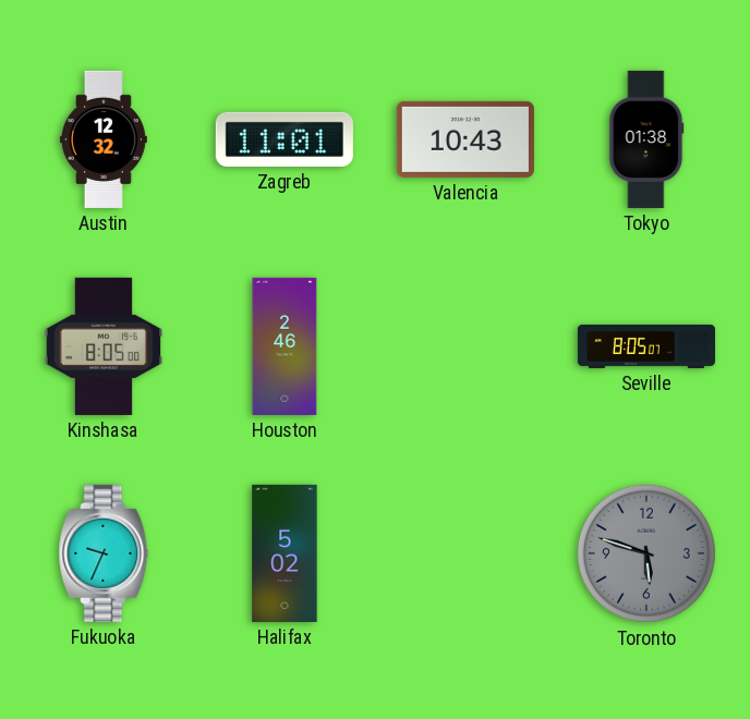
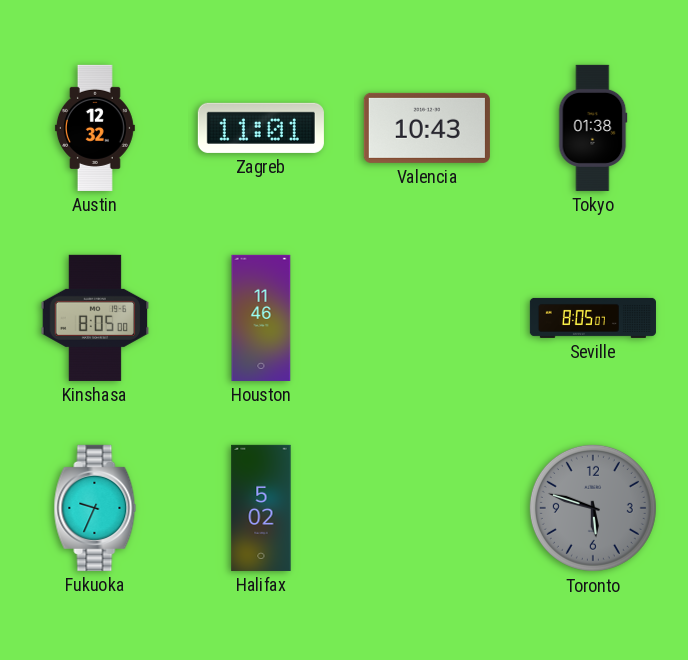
Houston: 2:46 -> 11:46 (261, 318)
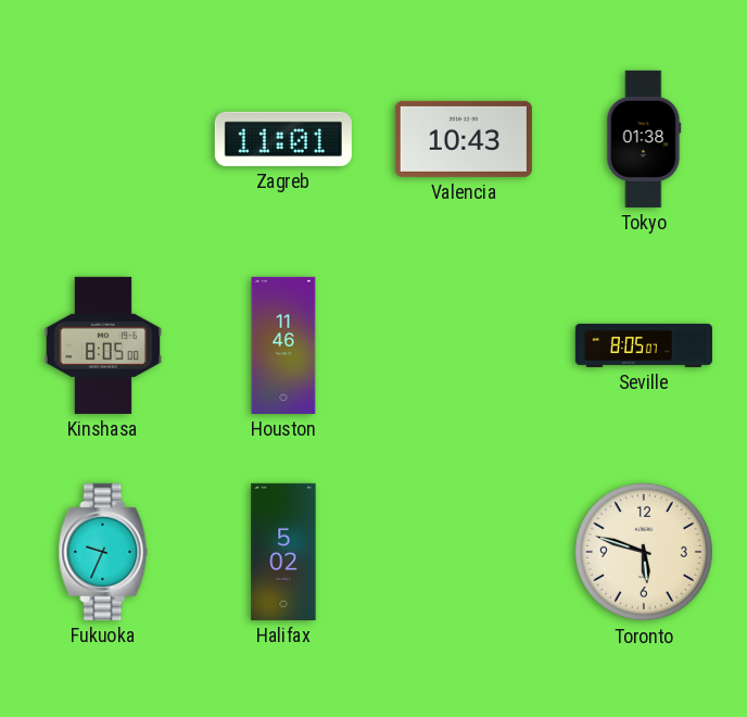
Austin: 12:32 -> none (95, 128)
Toronto dial: grey -> cream (644, 552)
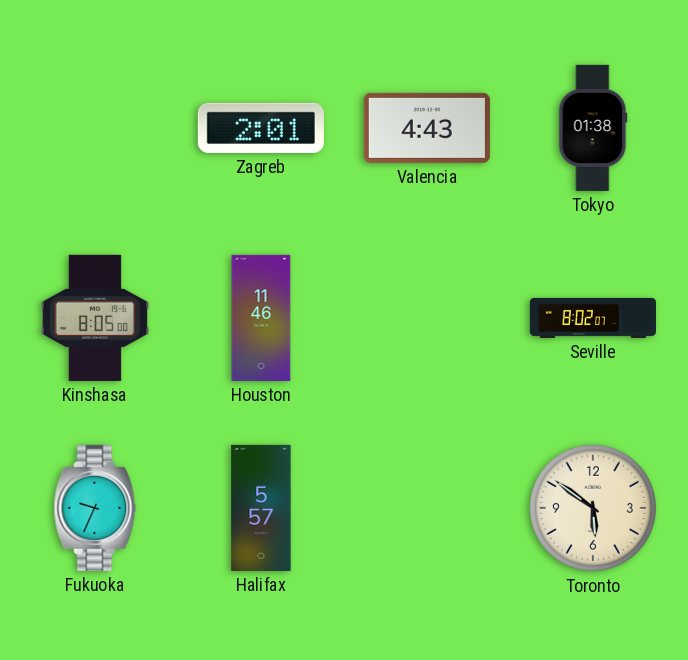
Zagreb: 11:01 -> 2:01 (261, 128)
Valencia: 10:43 -> 4:43 (427, 128)
Seville: 8:05 -> 8:02 (593, 318)
Halifax: 5:02 -> 5:57 (261, 508)
Toronto: 5:48 -> 5:51 (593, 508)
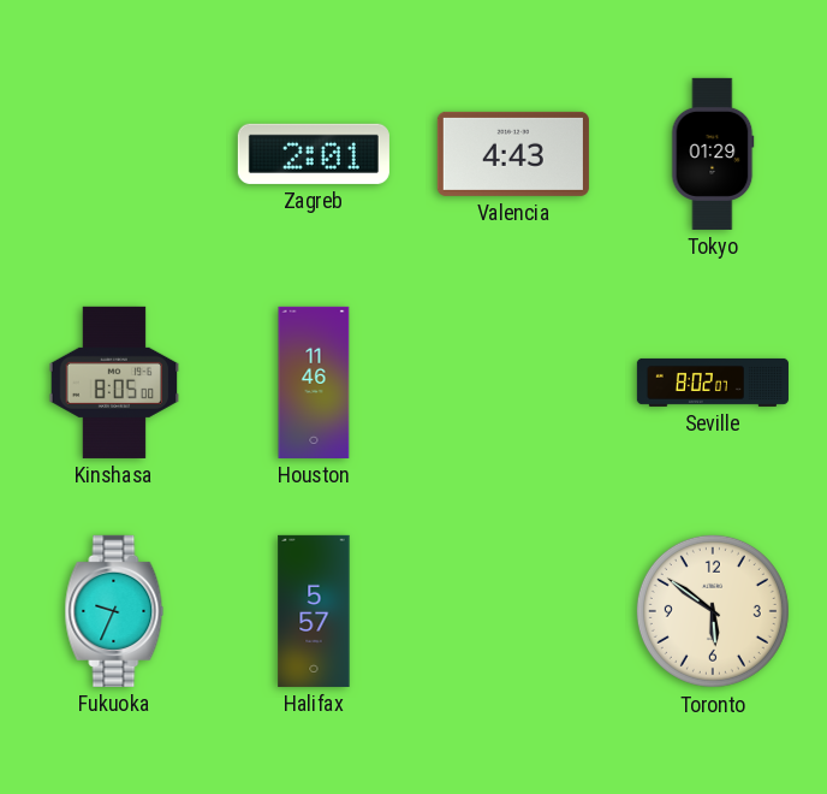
Tokyo: 01:38 -> 01:29 (713, 154)
